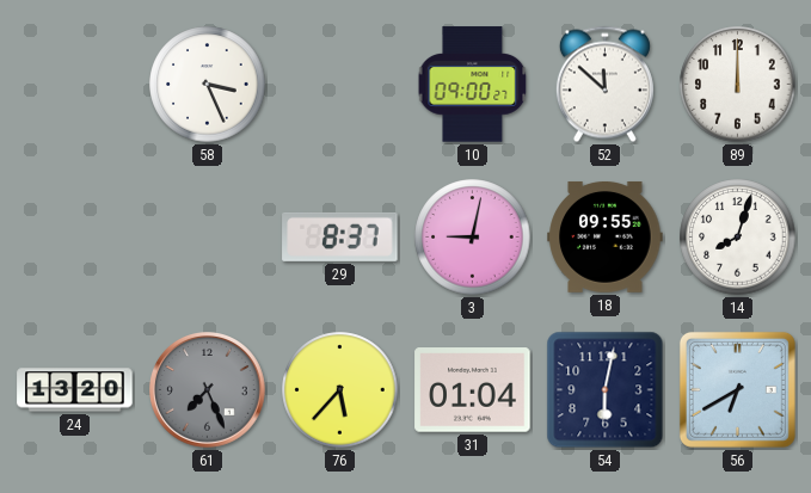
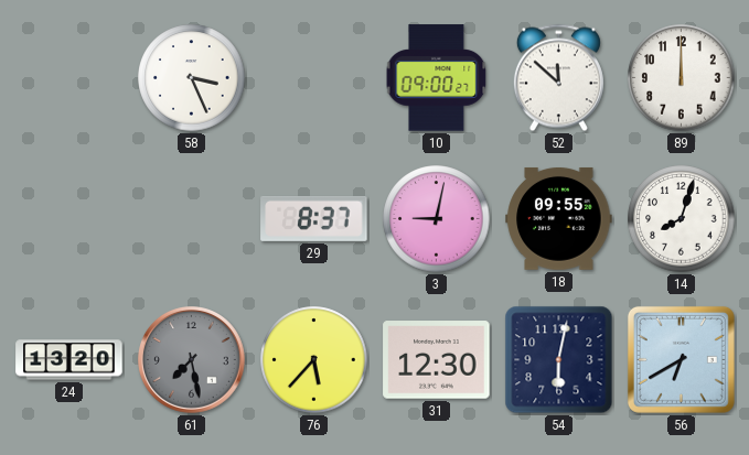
61: 7:26 -> 7:28 (192, 360)
31: 01:04 -> 12:30 (437, 360)
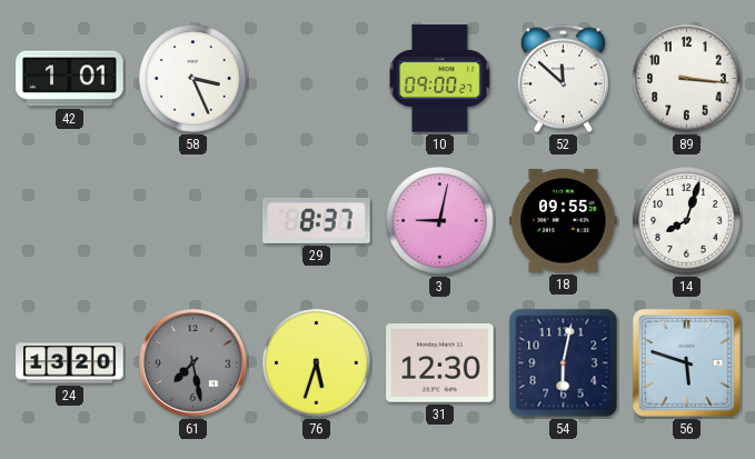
42: none -> 1:01 (70, 79)
89: 12:00 -> 3:16 (687, 79)
76: 5:37 -> 5:33 (317, 363)
56: 6:40 -> 5:48 (686, 362)
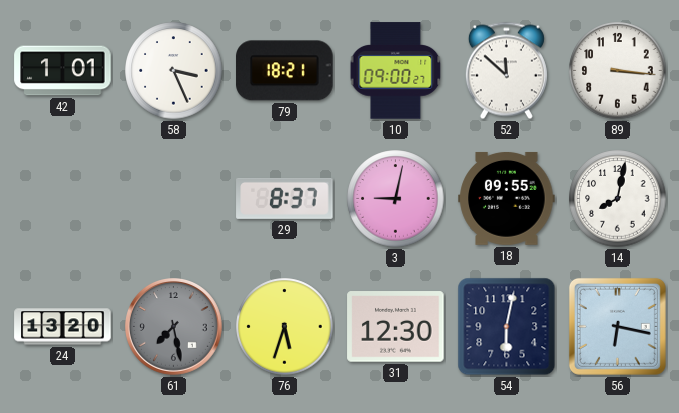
79: none -> 18:21 (285, 71)
14: 8:03 -> 8:02 (618, 199)
56: 5:48 -> 6:17 (617, 326)
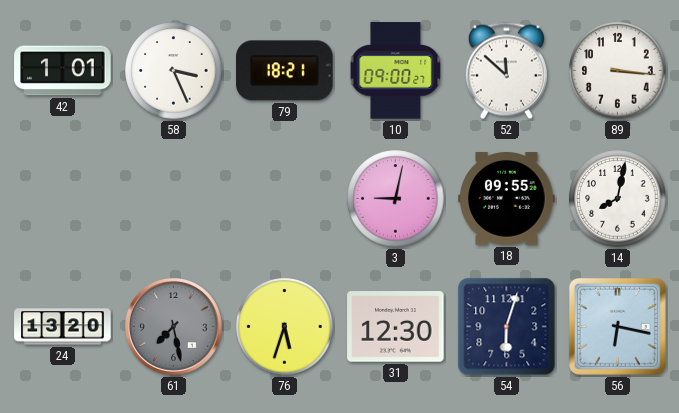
29: 8:37 -> none (285, 198)
54: 6:02 -> 6:03 (507, 327)
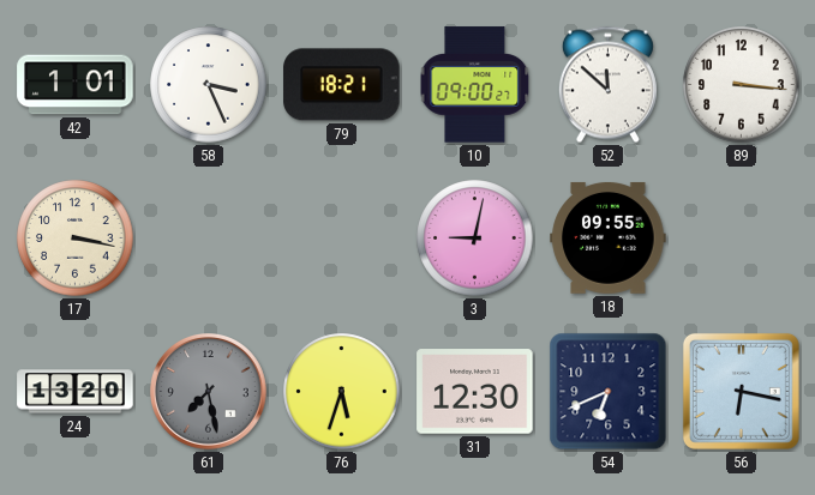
17: none -> 3:17 (76, 239)
14: 8:02 -> none (618, 199)
54: 6:03 -> 6:41 (609, 392)
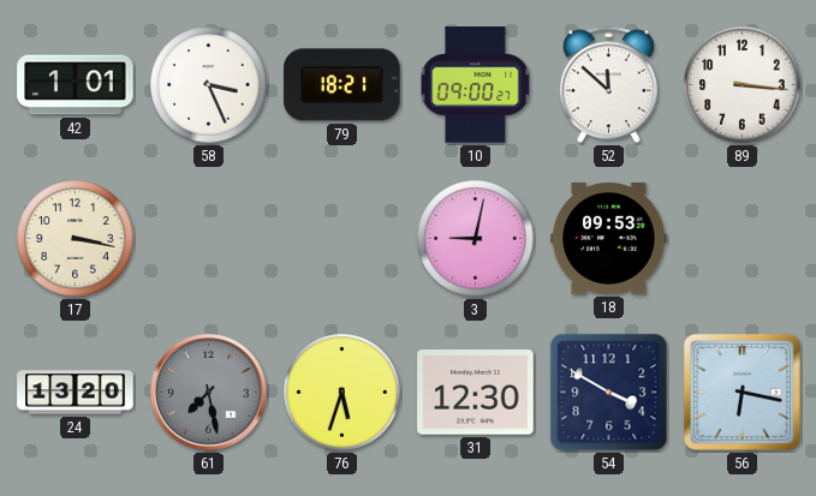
18: 09:55 -> 09:53 (609, 238)
54: 6:41 -> 3:50 (609, 393)
